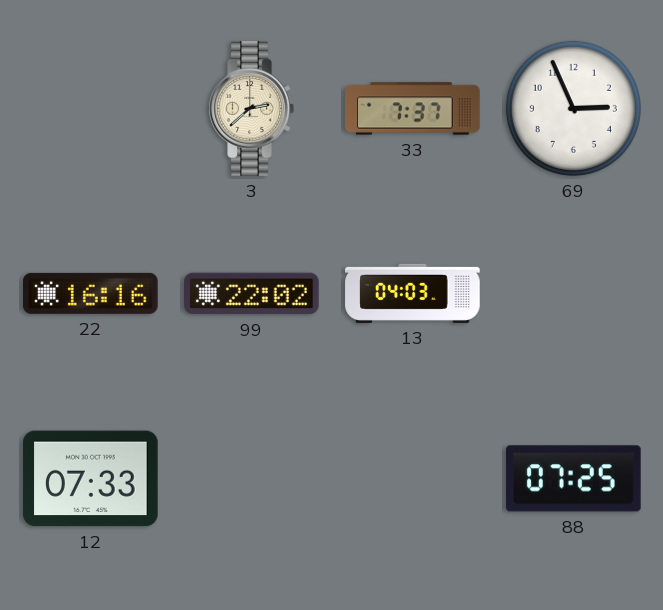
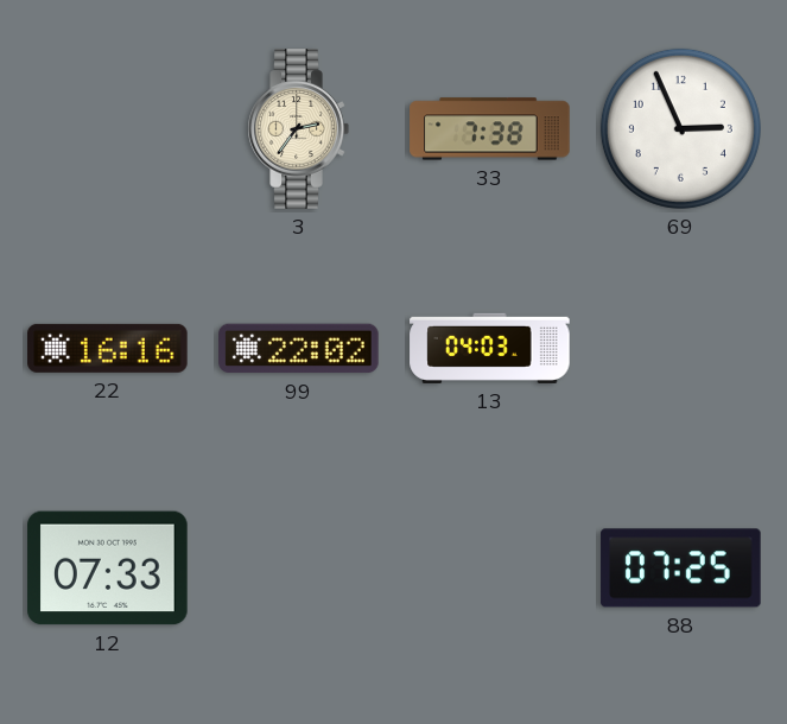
3: 2:38 -> 2:36 (298, 129)
33: 7:37 -> 7:38 (490, 129)
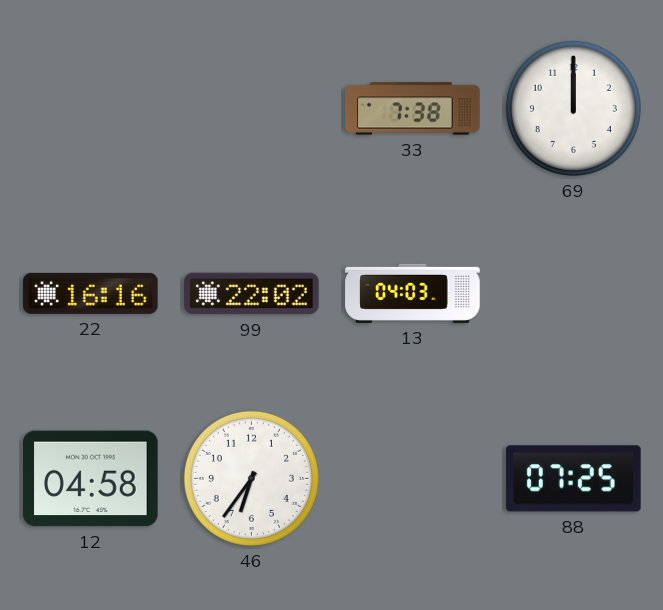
3: 2:36 -> none (298, 129)
69: 2:56 -> 12:00 (573, 108)
12: 07:33 -> 04:58 (91, 479)
46: none -> 6:36 (251, 478)
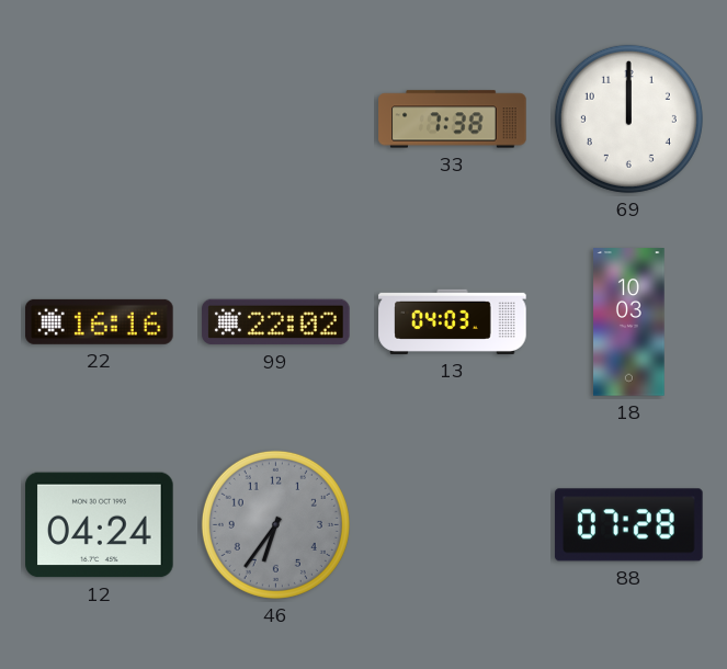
18: none -> 10:03 (629, 322)
12: 04:58 -> 04:24 (100, 525)
46 dial: white -> grey (275, 524)
88: 07:25 -> 07:28 (629, 525)
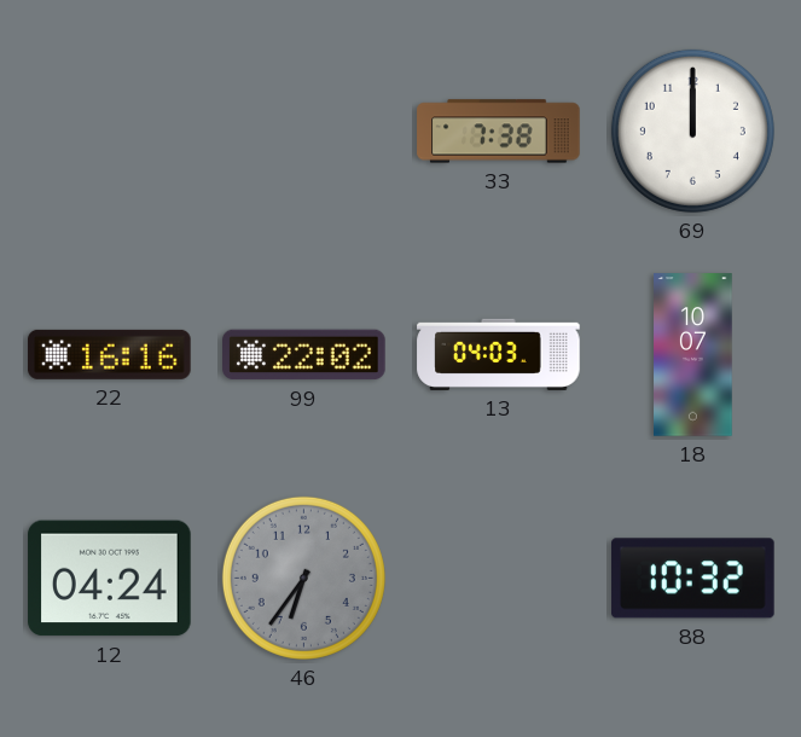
18: 10:03 -> 10:07 (693, 355)
88: 07:28 -> 10:32 (693, 579)
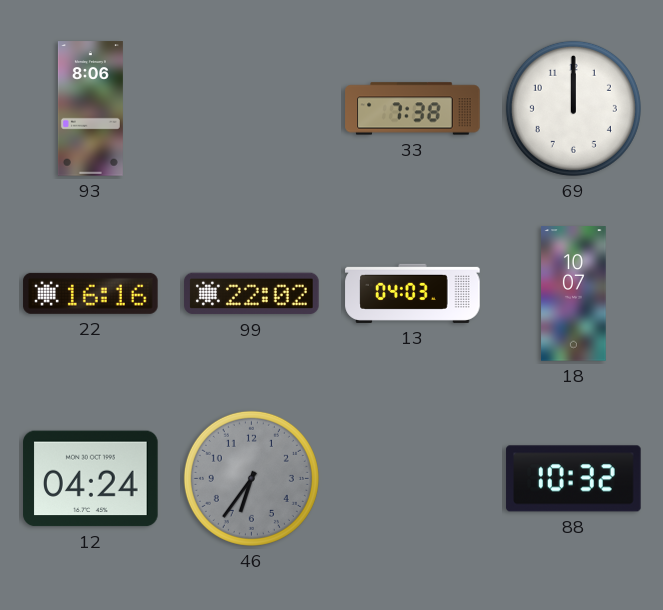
93: none -> 8:06 (90, 109)
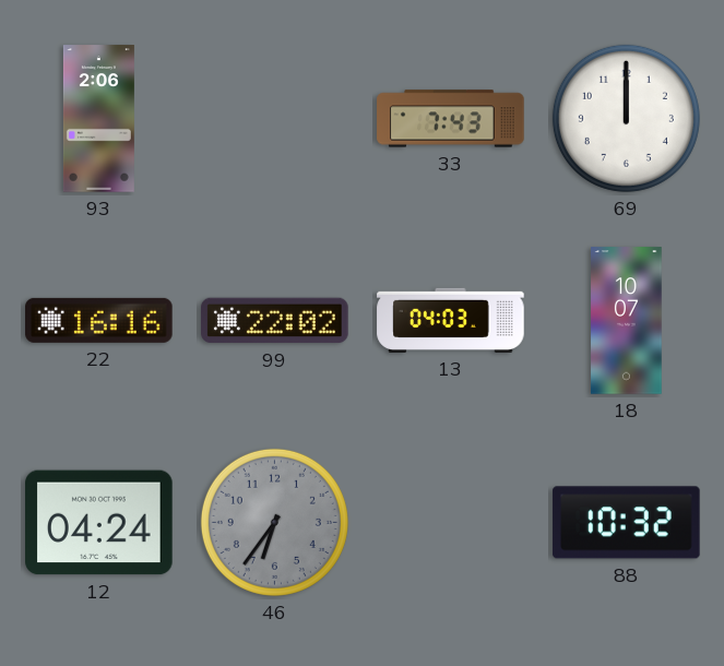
93: 8:06 -> 2:06 (98, 119)
33: 7:38 -> 7:43 (451, 119)
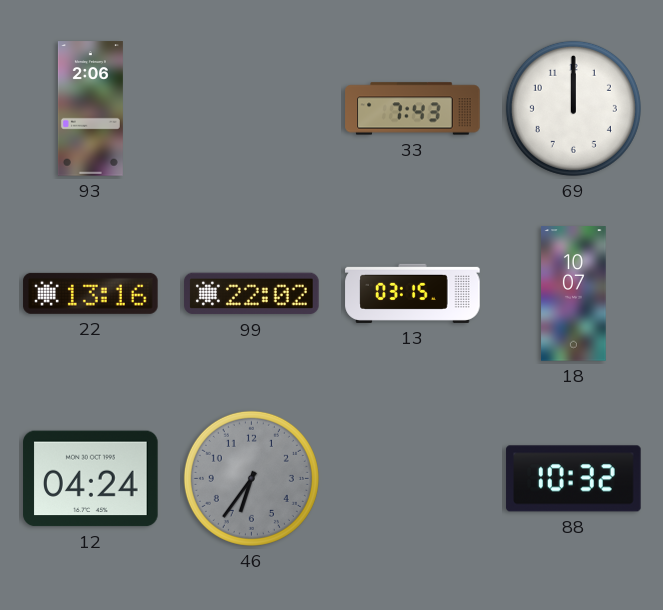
22: 16:16 -> 13:16 (91, 293)
13: 04:03 -> 03:15 (413, 293)
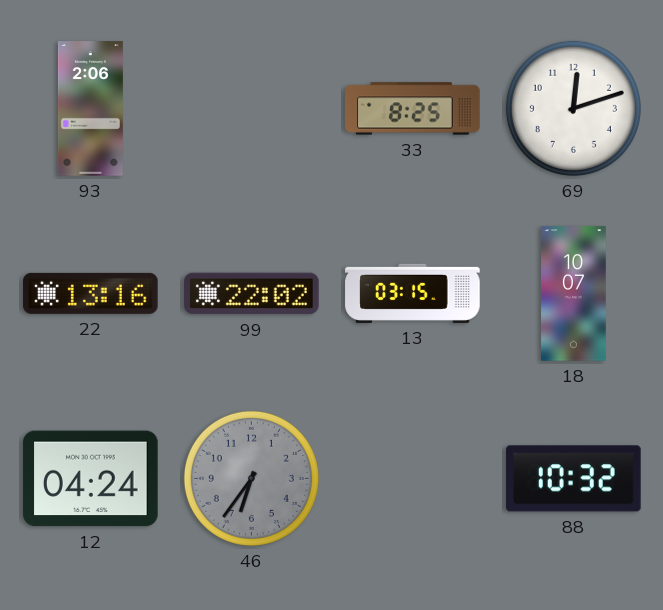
33: 7:43 -> 8:25 (413, 109)
69: 12:00 -> 12:12 (573, 108)
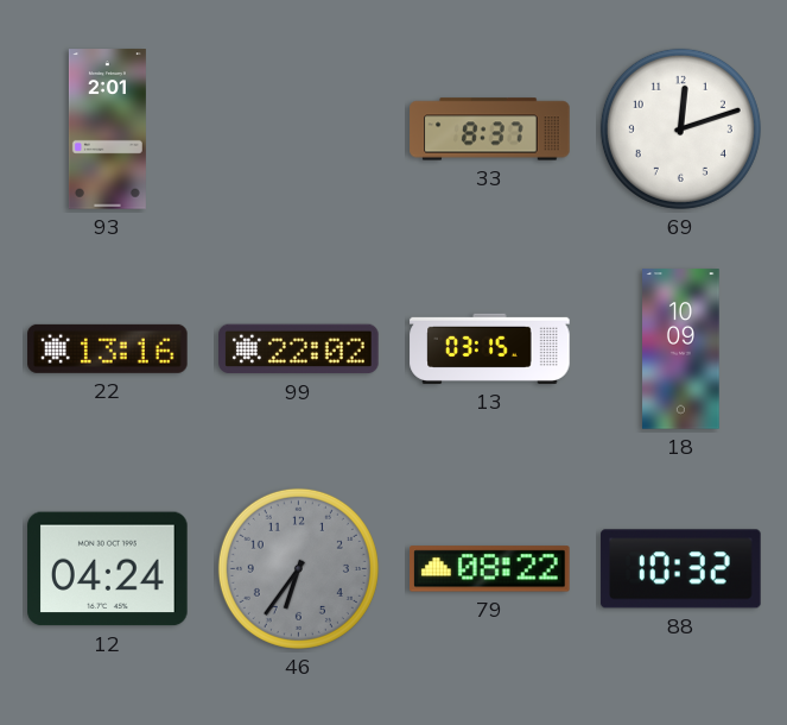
93: 2:06 -> 2:01 (107, 130)
33: 8:25 -> 8:37 (490, 130)
18: 10:07 -> 10:09 (681, 349)
79: none -> 08:22 (490, 569)
